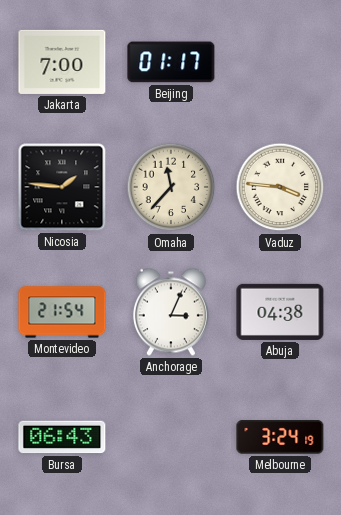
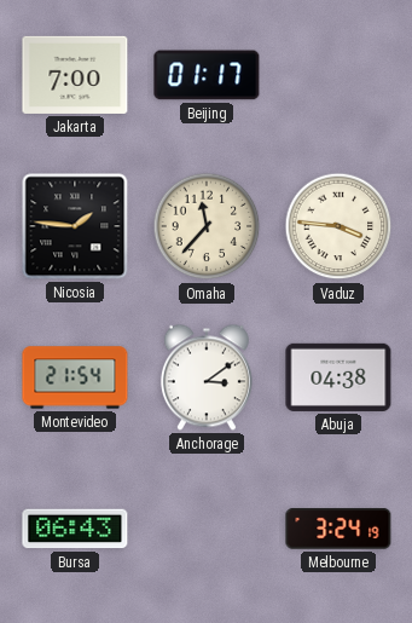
Anchorage: 3:04 -> 3:09 (207, 377)
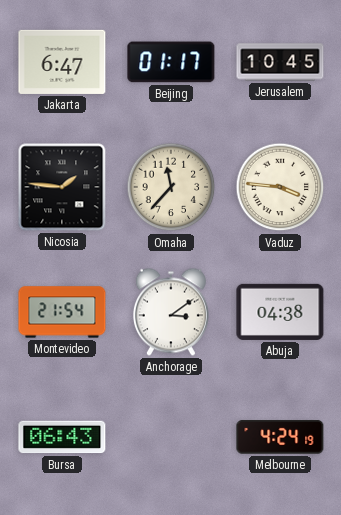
Jakarta: 7:00 -> 6:47 (62, 62)
Jerusalem: none -> 10:45 (280, 62)
Melbourne: 3:24 -> 4:24 (280, 437)
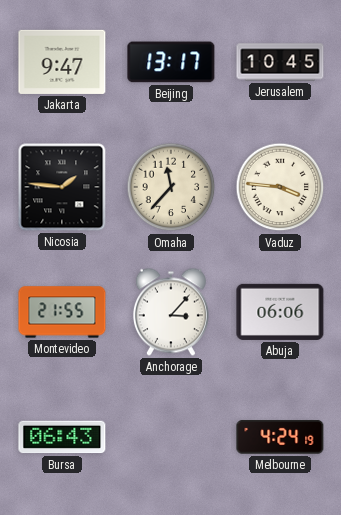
Jakarta: 6:47 -> 9:47 (62, 62)
Beijing: 01:17 -> 13:17 (171, 62)
Montevideo: 21:54 -> 21:55 (62, 312)
Anchorage: 3:09 -> 3:07 (171, 312)
Abuja: 04:38 -> 06:06 (280, 312)
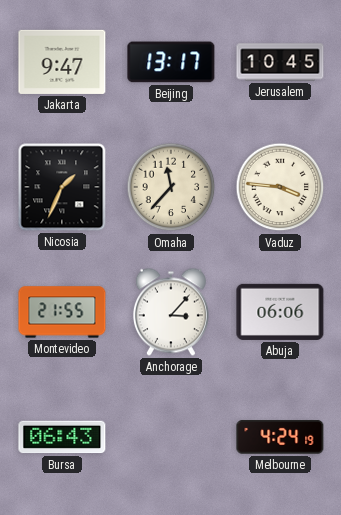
Nicosia: 1:46 -> 1:34 (62, 187)
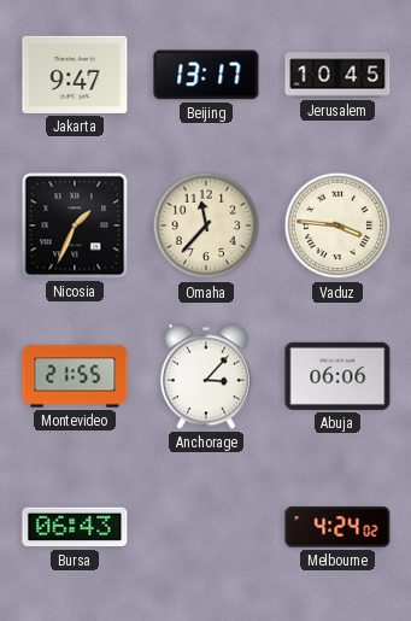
Melbourne: 4:24:19 -> 4:24:02 (337, 527)
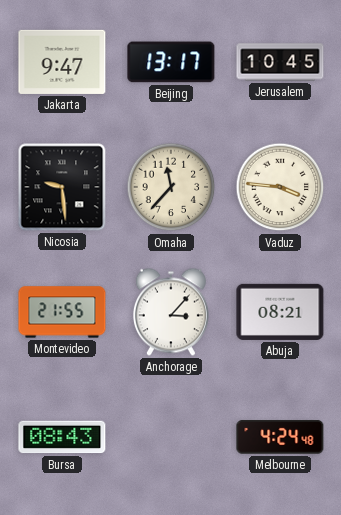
Nicosia: 1:34 -> 9:29 (62, 187)
Abuja: 06:06 -> 08:21 (280, 312)
Bursa: 06:43 -> 08:43 (62, 437)
Melbourne: 4:24:02 -> 4:24:48 (280, 437)
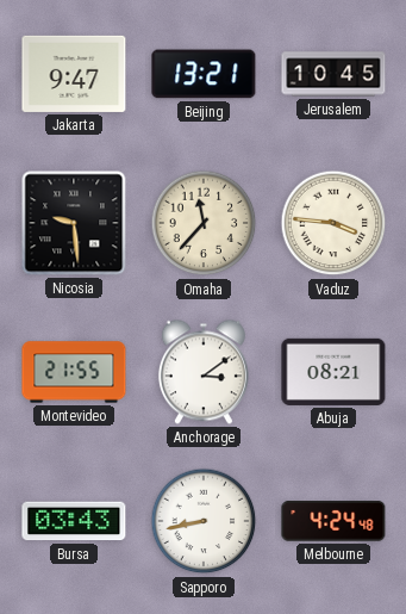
Beijing: 13:17 -> 13:21 (204, 74)
Anchorage: 3:07 -> 3:09 (204, 372)
Bursa: 08:43 -> 03:43 (74, 521)
Sapporo: none -> 8:43 (204, 521)
